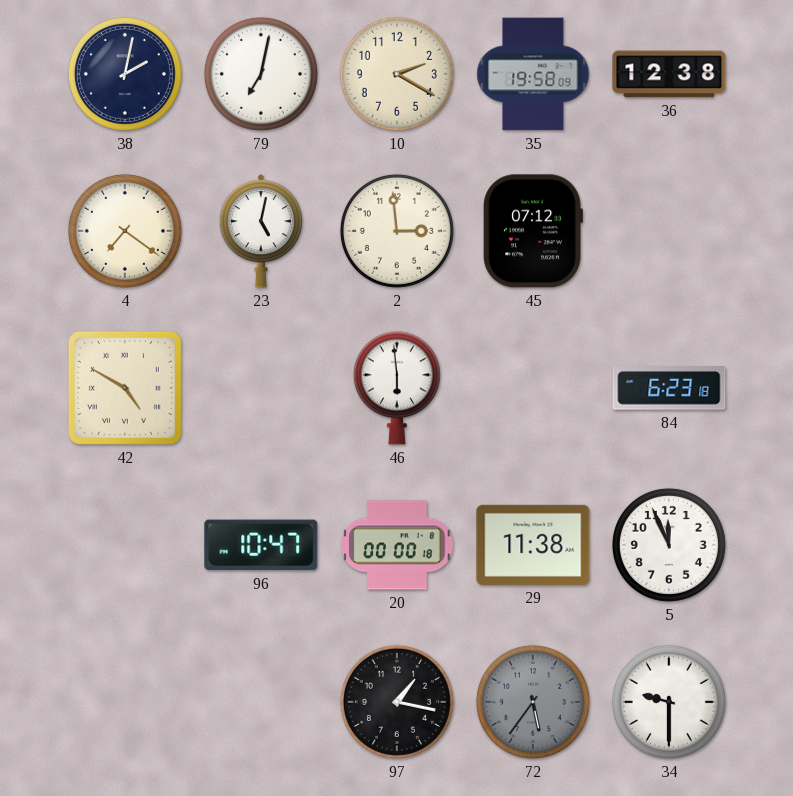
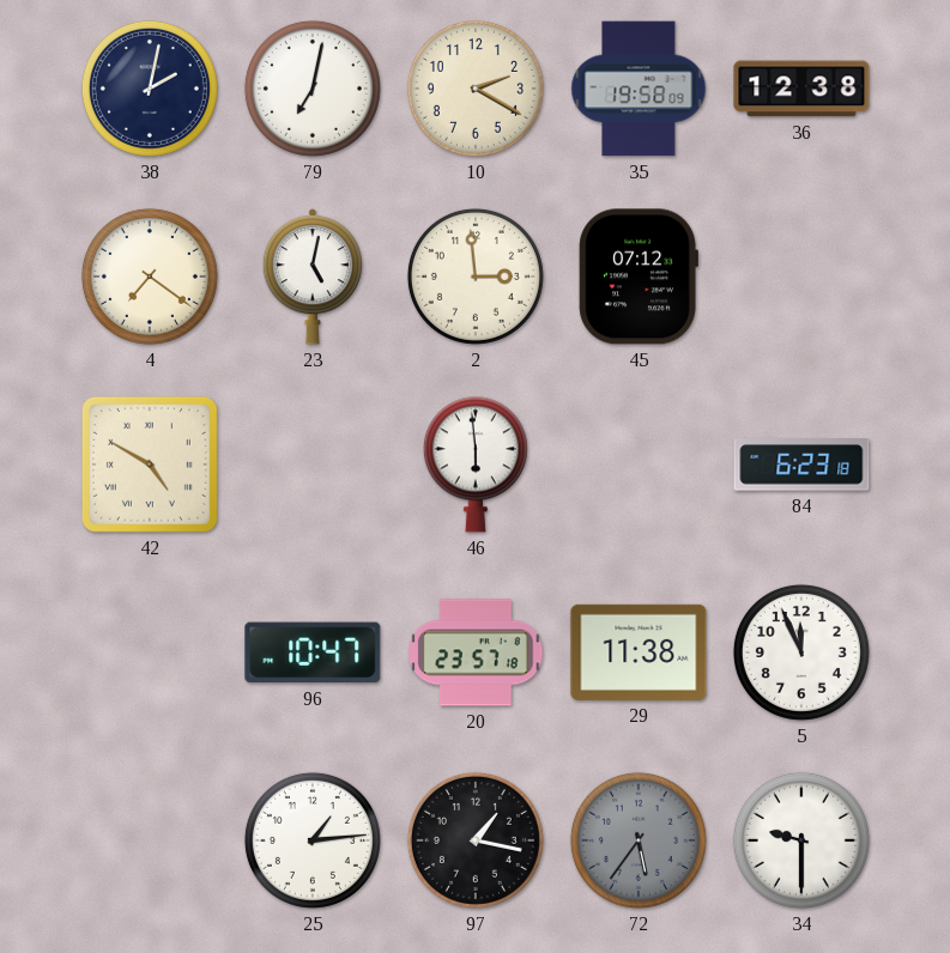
20: 00:00 -> 23:57 (476, 652)
25: none -> 1:14 (313, 840)
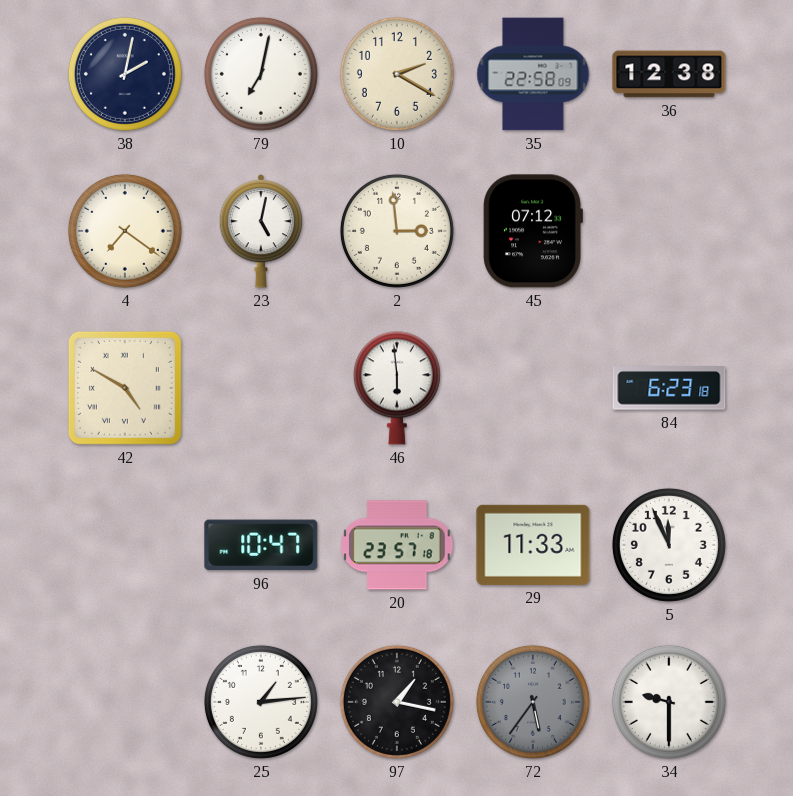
35: 19:58 -> 22:58 (533, 74)
29: 11:38 -> 11:33 (533, 545)
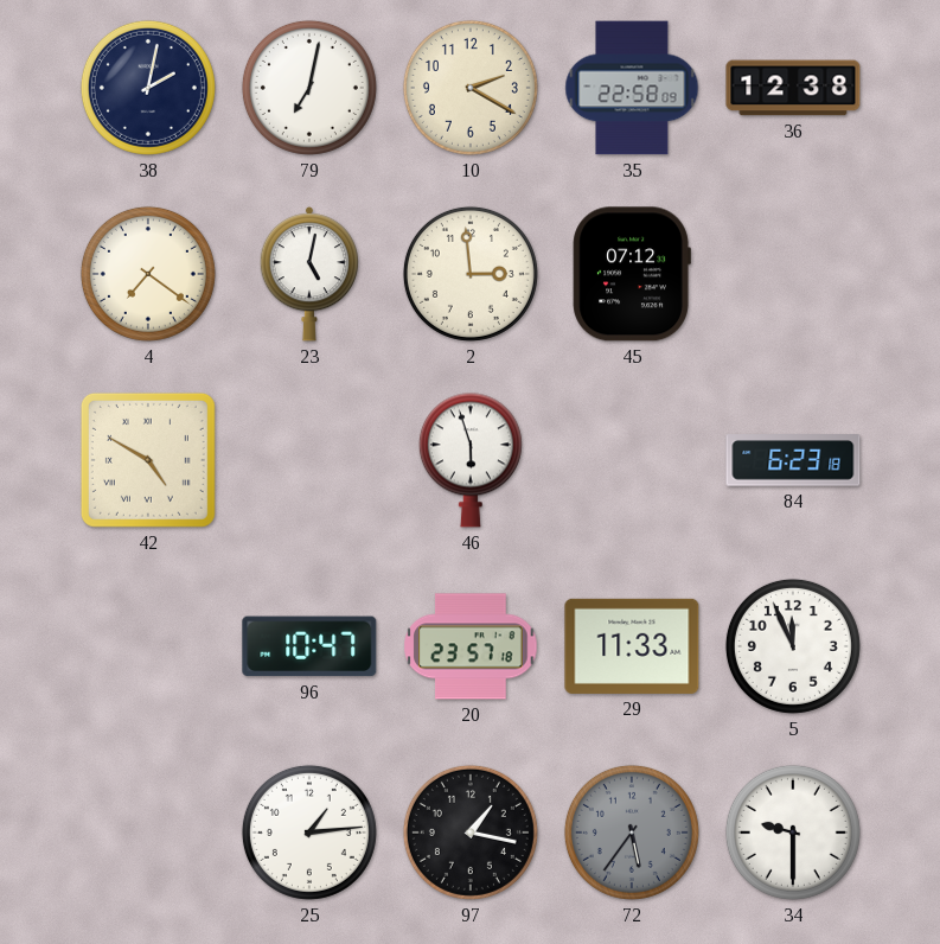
46: 5:59 -> 5:57 (471, 460)
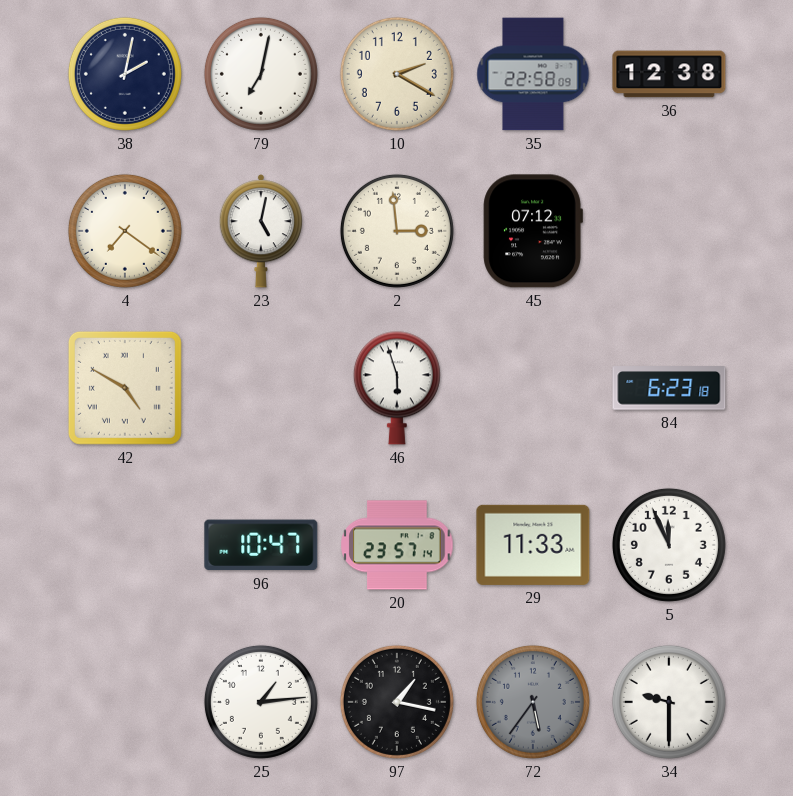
20: 23:57:18 -> 23:57:14 (397, 545)
